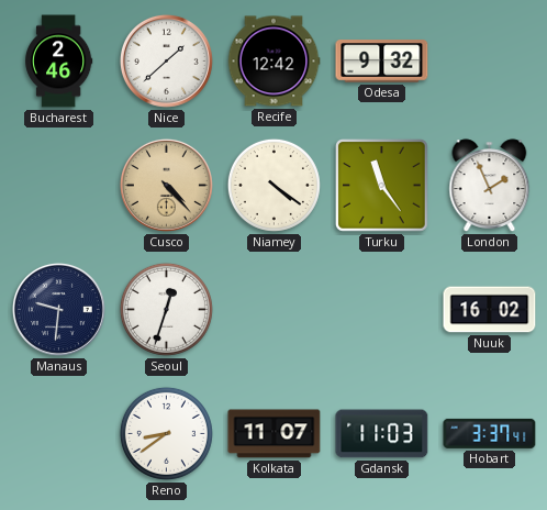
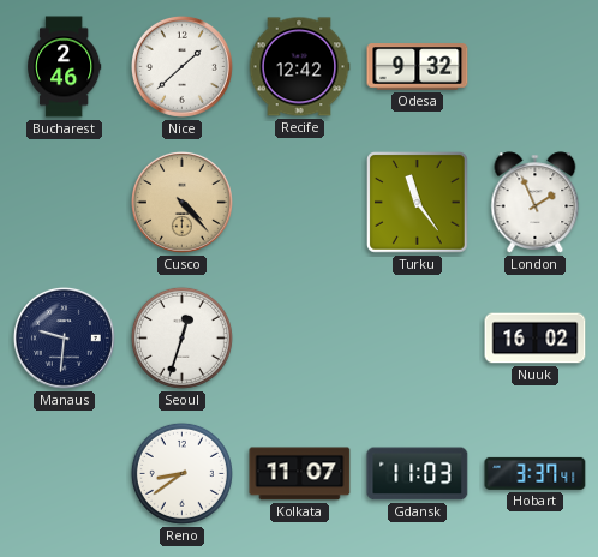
Niamey: 4:21 -> none (273, 185)
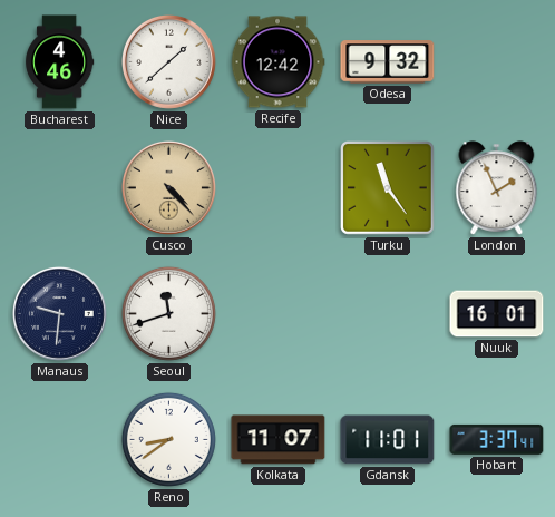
Bucharest: 2:46 -> 4:46 (59, 62)
Seoul: 12:33 -> 11:42 (168, 313)
Nuuk: 16:02 -> 16:01 (497, 314)
Gdansk: 11:03 -> 11:01 (388, 440)
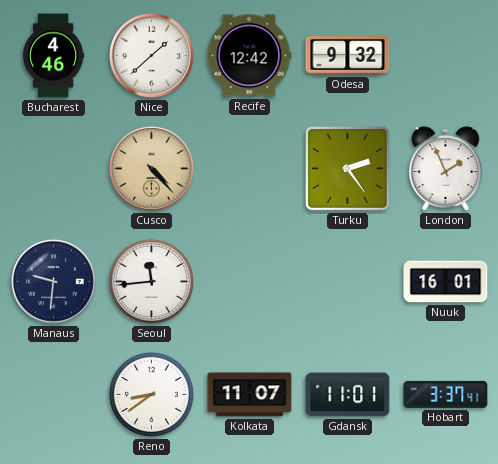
Turku: 11:24 -> 2:24 (348, 169)
Seoul: 11:42 -> 11:44 (151, 281)
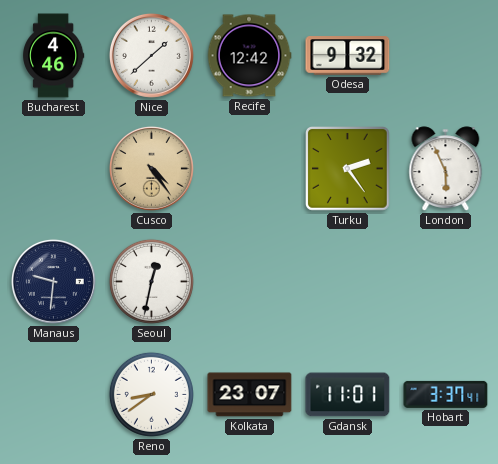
Cusco: 4:23 -> 4:24 (151, 168)
London: 1:56 -> 5:56 (446, 169)
Seoul: 11:44 -> 12:32 (151, 281)
Nuuk: 16:01 -> none (446, 282)
Kolkata: 11:07 -> 23:07 (250, 395)
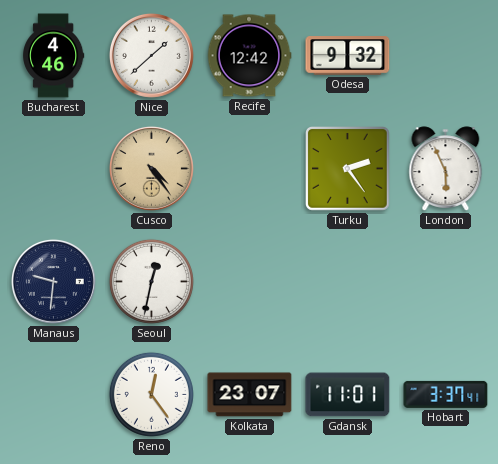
Reno: 8:39 -> 12:24 (151, 394)
